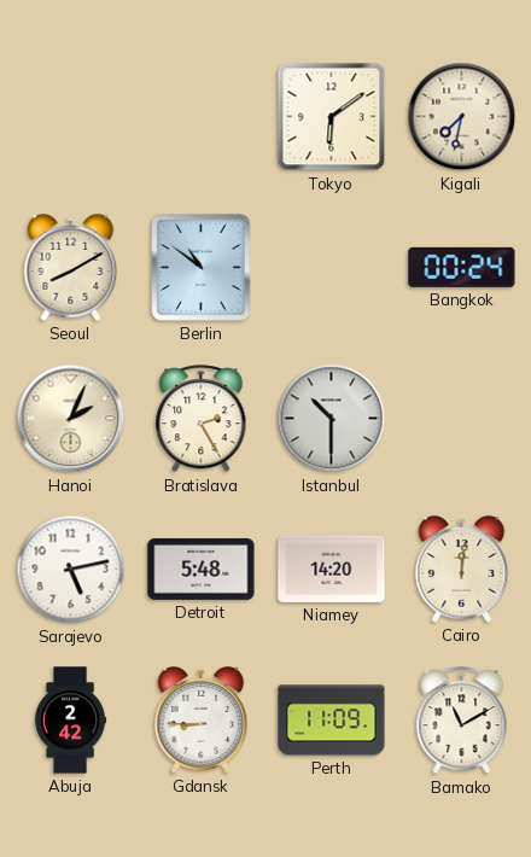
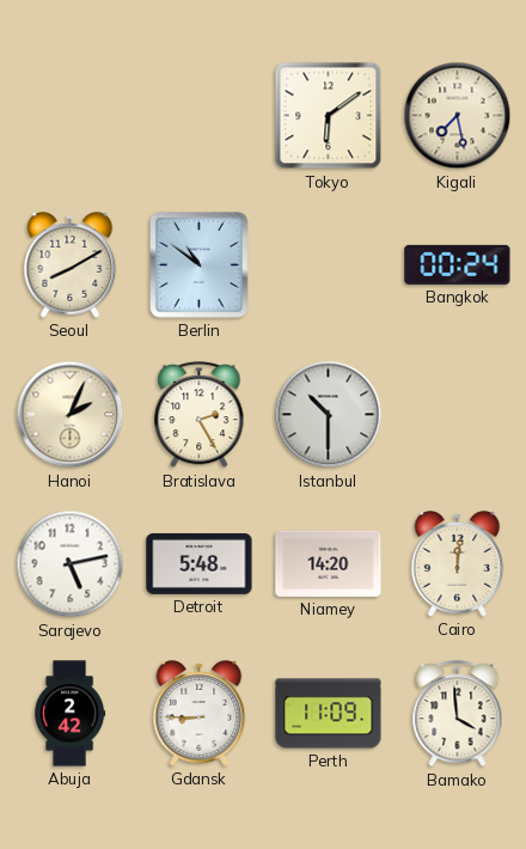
Kigali: 7:32 -> 7:28 (458, 116)
Bamako: 11:10 -> 3:59 (458, 714)
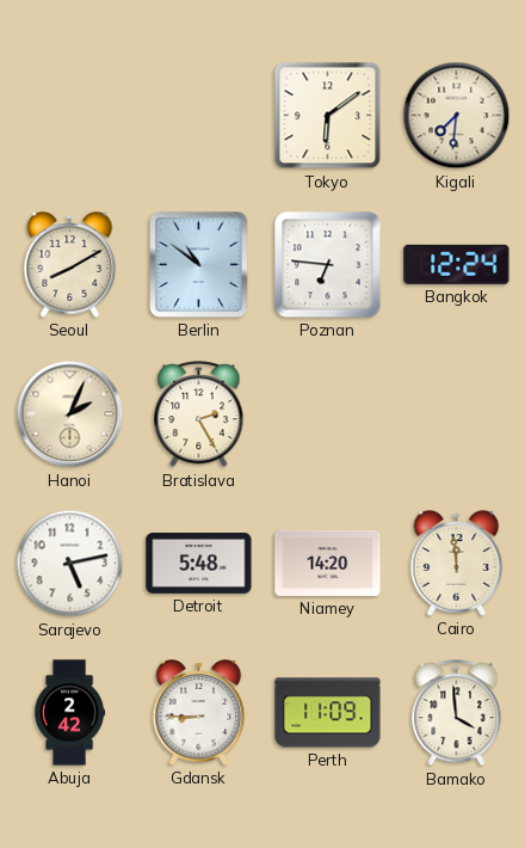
Kigali: 7:28 -> 7:31 (457, 116)
Poznan: none -> 6:46 (328, 265)
Bangkok: 00:24 -> 12:24 (457, 264)
Istanbul: 10:30 -> none (329, 415)
Cairo: 12:01 -> 11:59 (457, 564)
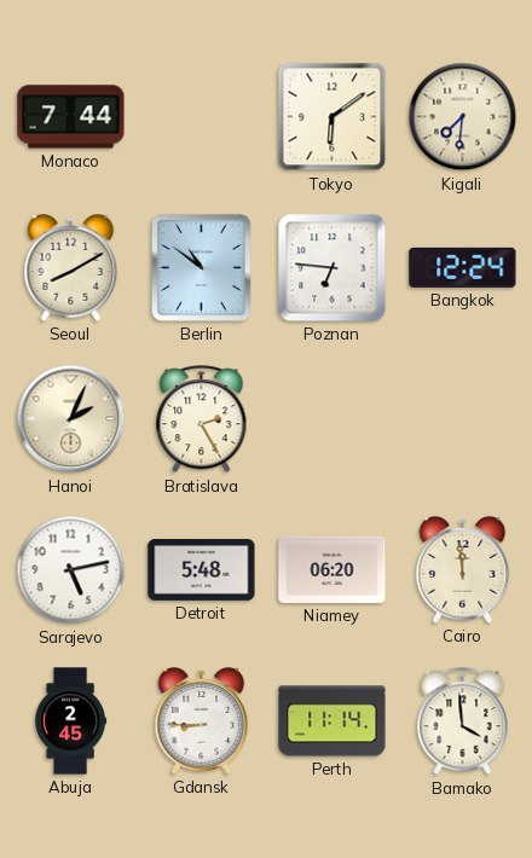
Monaco: none -> 7:44 (71, 117)
Niamey: 14:20 -> 06:20 (332, 569)
Abuja: 2:42 -> 2:45 (71, 721)
Perth: 11:09 -> 11:14 (332, 721)
